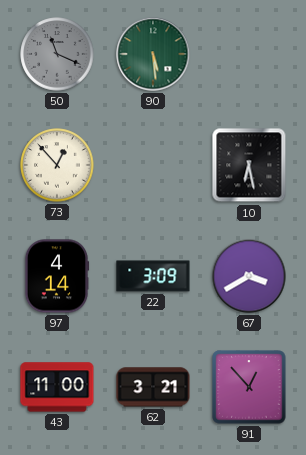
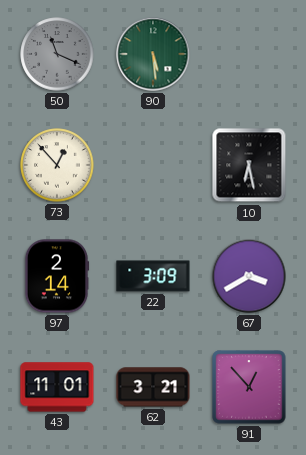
97: 4:14 -> 2:14 (57, 276)
43: 11:00 -> 11:01 (57, 387)
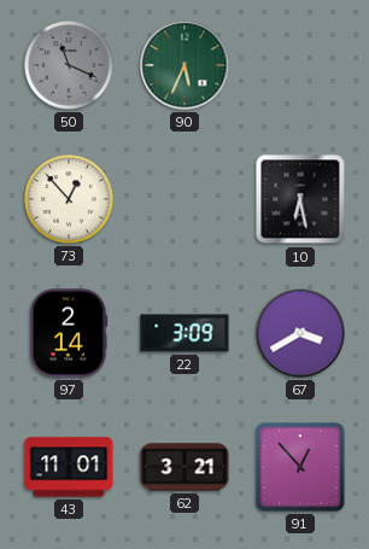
90: 5:29 -> 5:34 (184, 65)
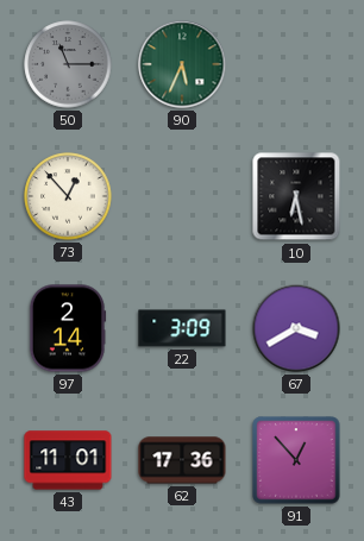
50: 11:19 -> 11:15 (68, 64)
62: 3:21 -> 17:36 (182, 460)
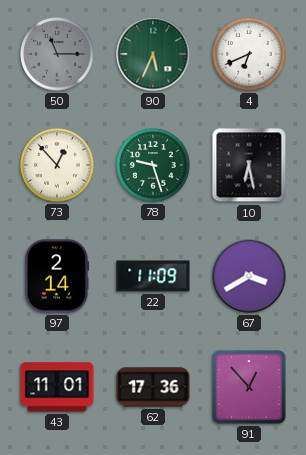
4: none -> 6:41 (249, 54)
78: none -> 9:27 (153, 165)
22: 3:09 -> 11:09 (153, 276)
